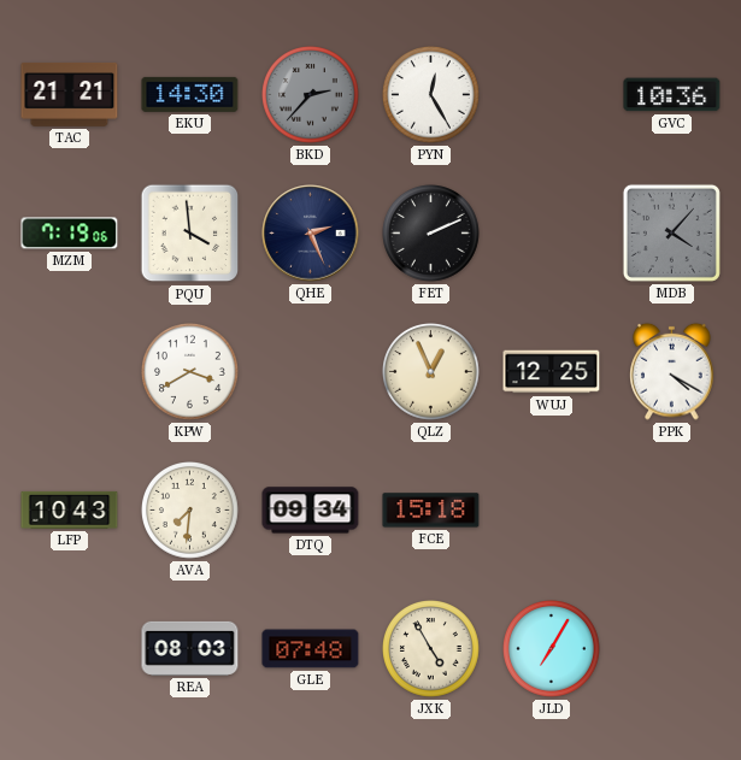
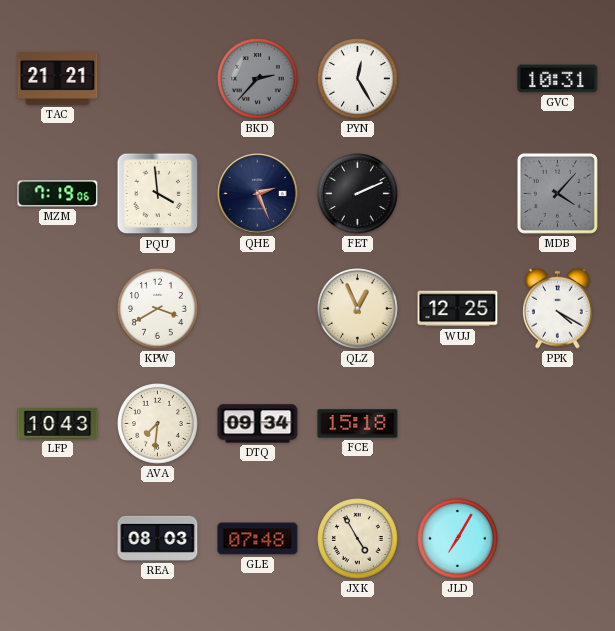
EKU: 14:30 -> none (190, 94)
GVC: 10:36 -> 10:31 (558, 79)
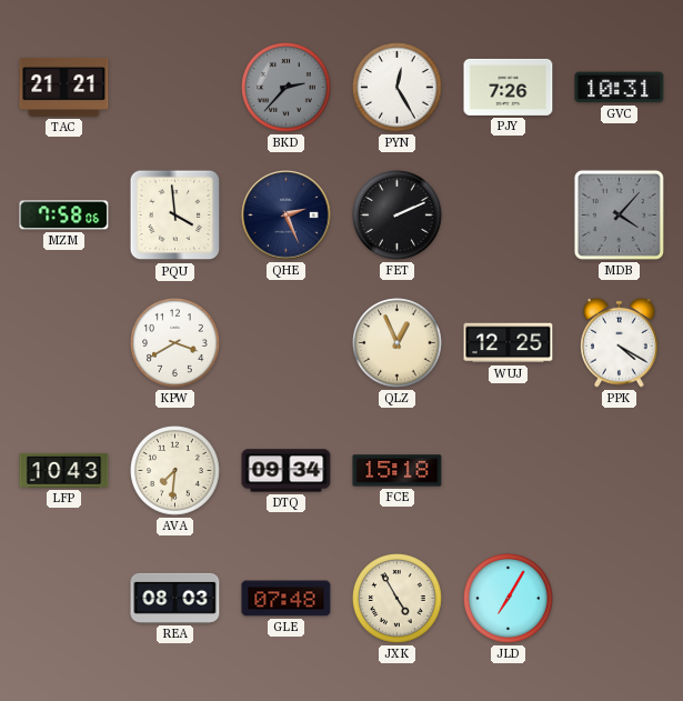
PJY: none -> 7:26 (509, 87)
MZM: 7:19 -> 7:58 (64, 216)
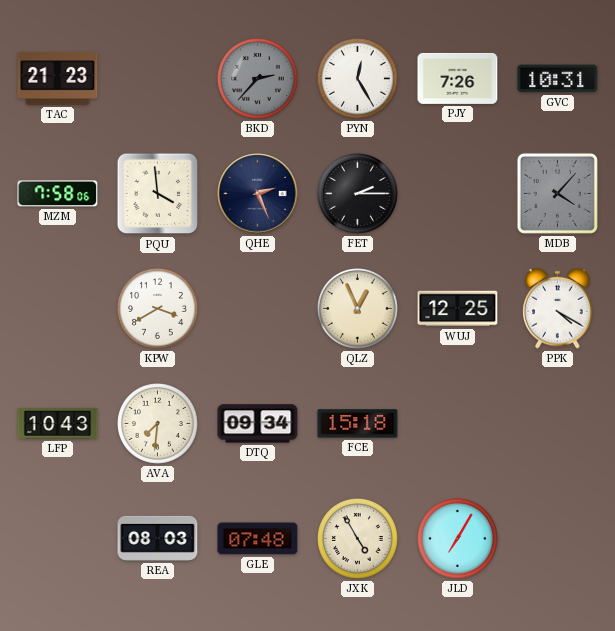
TAC: 21:21 -> 21:23 (58, 78)
FET: 2:11 -> 2:15 (358, 194)
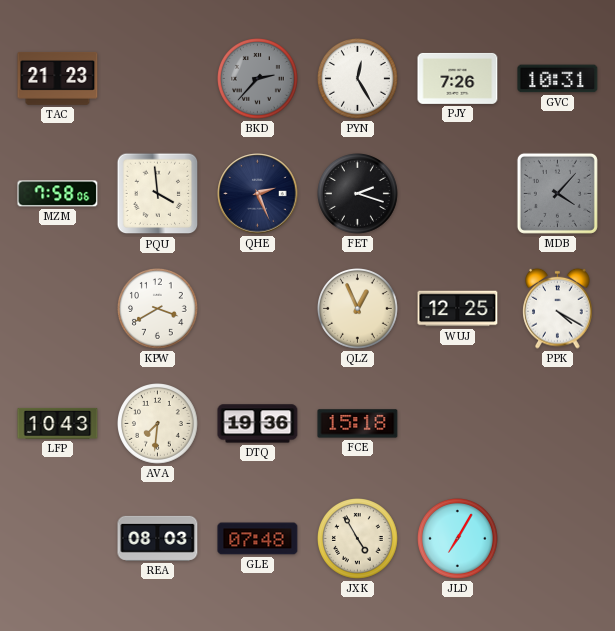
FET: 2:15 -> 2:18 (358, 194)
DTQ: 09:34 -> 19:36 (258, 424)
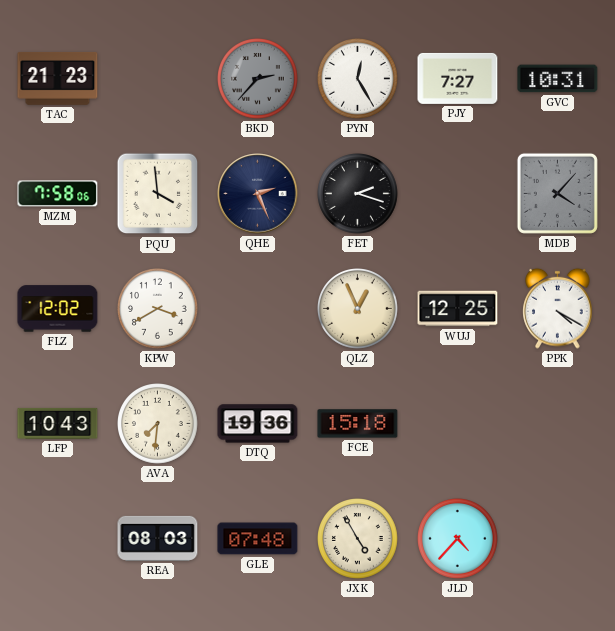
PJY: 7:26 -> 7:27 (458, 78)
FLZ: none -> 12:02 (58, 309)
JLD: 7:05 -> 4:37 (458, 539)
